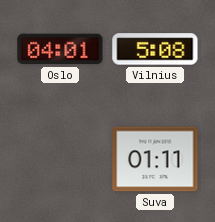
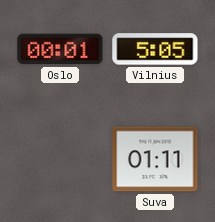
Oslo: 04:01 -> 00:01 (60, 49)
Vilnius: 5:08 -> 5:05 (155, 49)
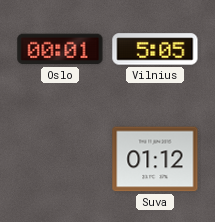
Suva: 01:11 -> 01:12 (155, 159)
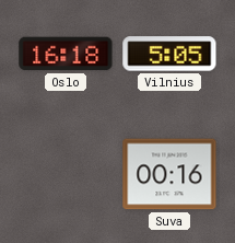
Oslo: 00:01 -> 16:18 (66, 54)
Suva: 01:12 -> 00:16 (169, 174)
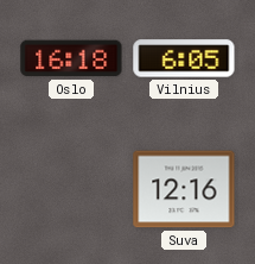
Vilnius: 5:05 -> 6:05 (184, 58)
Suva: 00:16 -> 12:16 (184, 189)
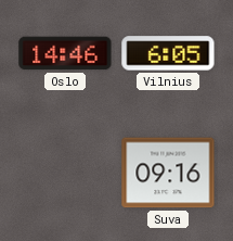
Oslo: 16:18 -> 14:46 (65, 53)
Suva: 12:16 -> 09:16 (168, 173)
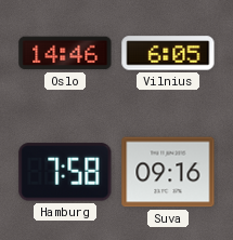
Hamburg: none -> 7:58 (65, 172)
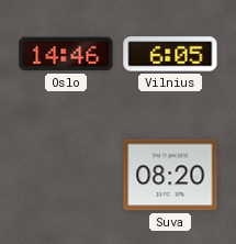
Hamburg: 7:58 -> none (65, 172)
Suva: 09:16 -> 08:20 (170, 175)
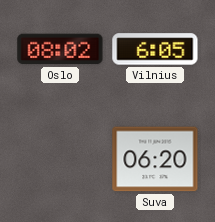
Oslo: 14:46 -> 08:02 (60, 49)
Suva: 08:20 -> 06:20 (155, 159)
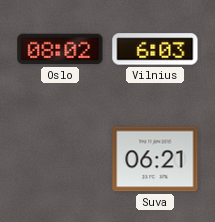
Vilnius: 6:05 -> 6:03 (155, 49)
Suva: 06:20 -> 06:21 (155, 159)
